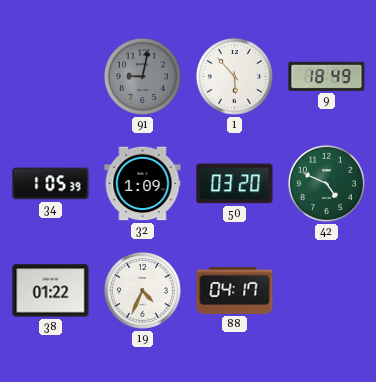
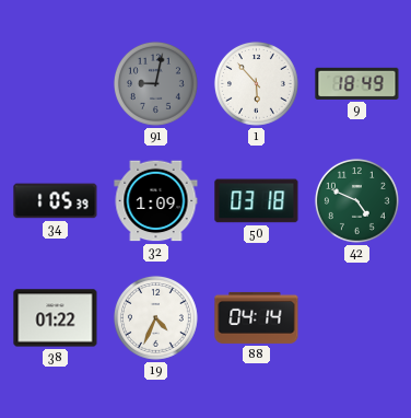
50: 03:20 -> 03:18 (257, 201)
88: 04:17 -> 04:14 (257, 317)
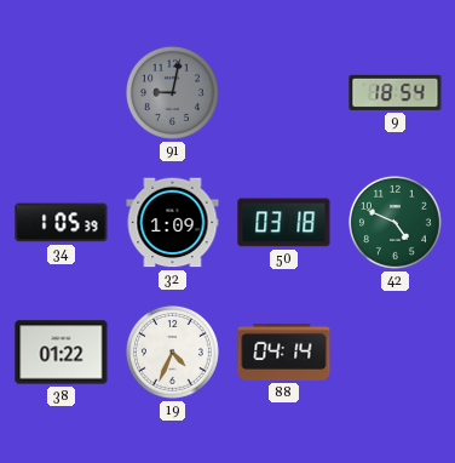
1: 5:53 -> none (256, 83)
9: 18:49 -> 18:54 (396, 92)
